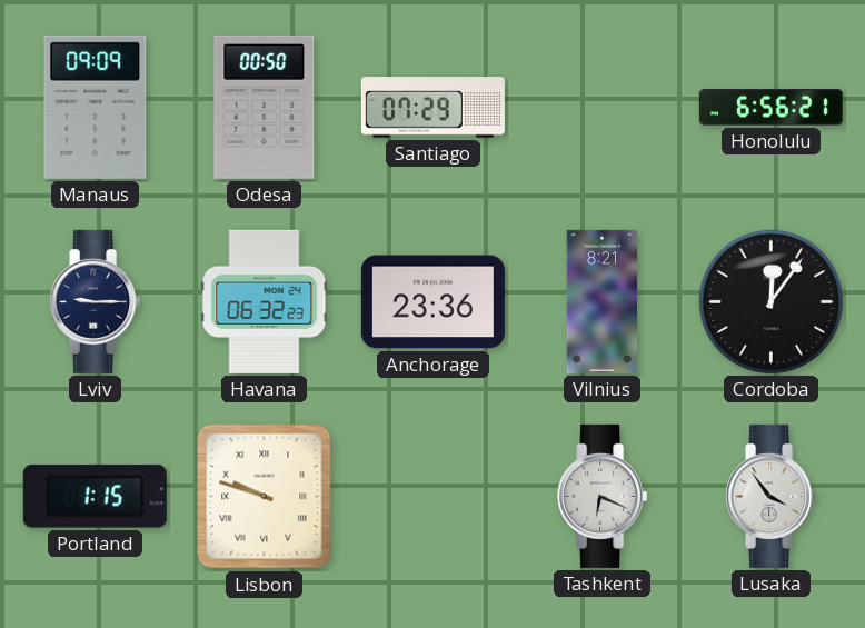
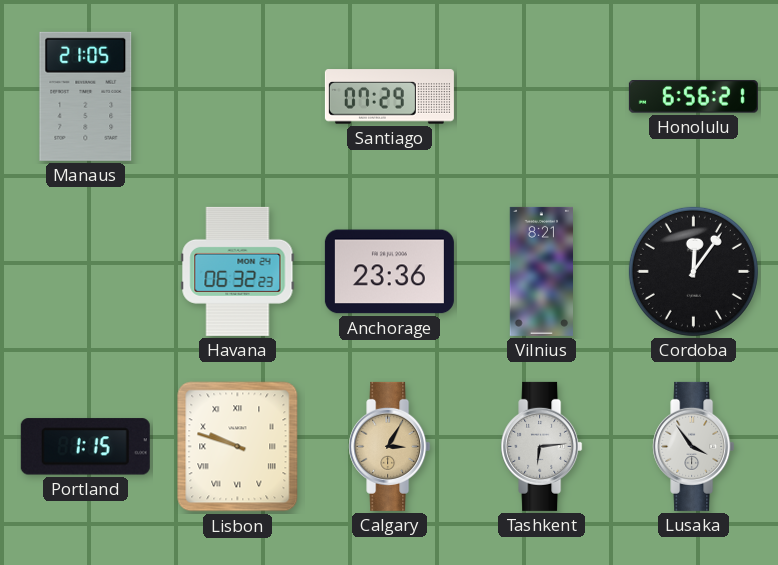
Manaus: 09:09 -> 21:05 (86, 96)
Odesa: 00:50 -> none (265, 107)
Lviv: 9:15 -> none (96, 301)
Calgary: none -> 3:05 (390, 446)
Tashkent: 6:19 -> 6:14 (542, 446)
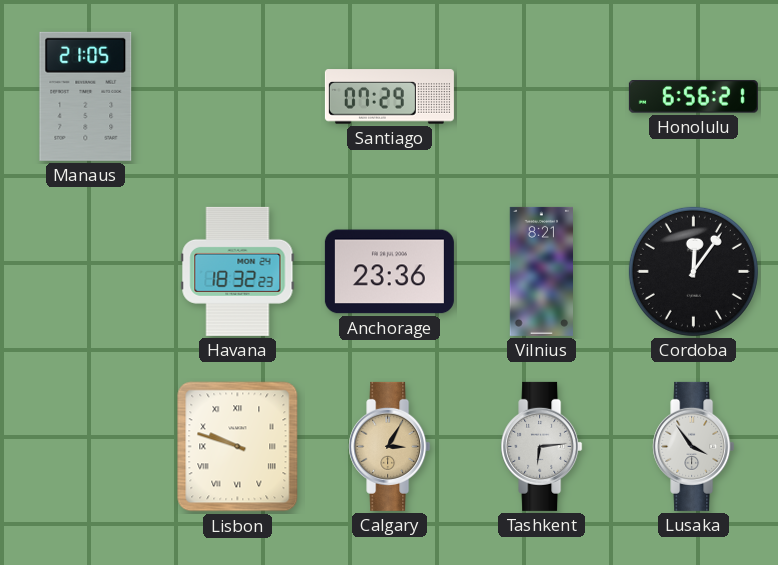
Havana: 06:32 -> 18:32 (238, 271)
Portland: 1:15 -> none (85, 447)
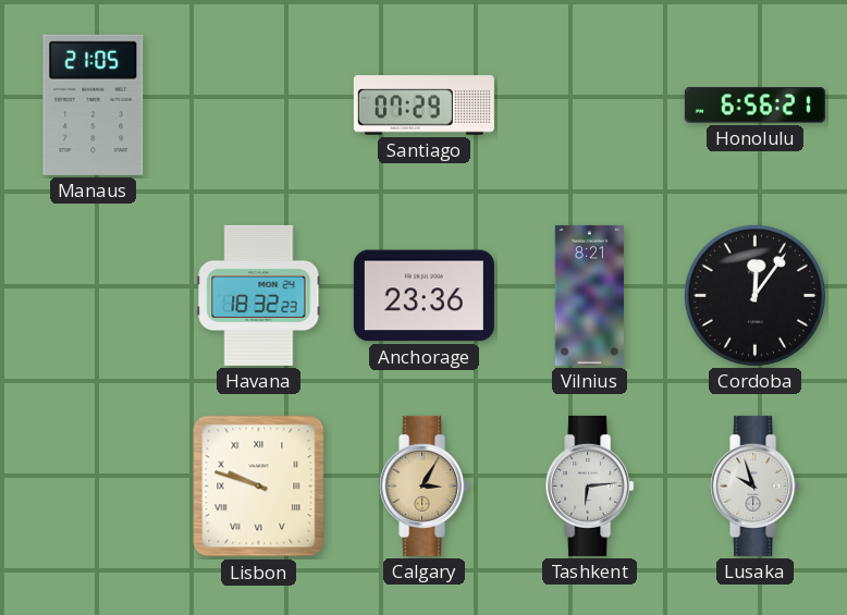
Lusaka: 3:54 -> 9:57 (756, 485)
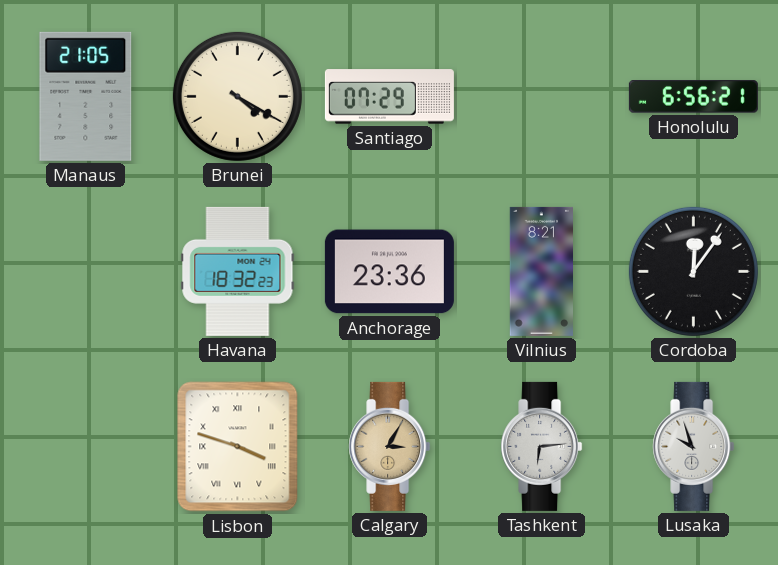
Brunei: none -> 4:20 (237, 96)
Lisbon: 9:48 -> 3:48 (238, 447)
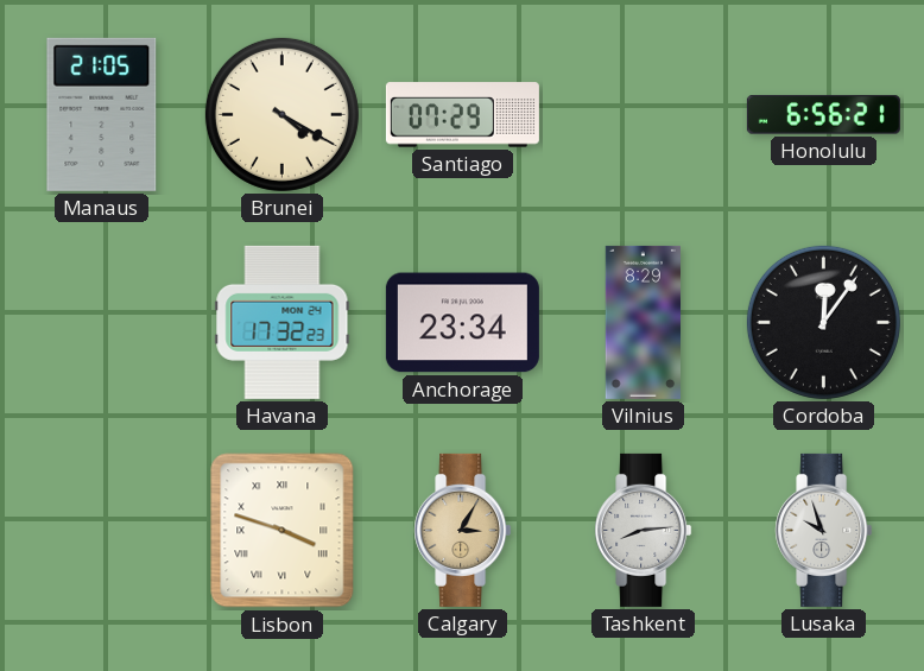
Havana: 18:32 -> 17:32 (283, 322)
Anchorage: 23:36 -> 23:34 (462, 323)
Vilnius: 8:21 -> 8:29 (643, 322)
Tashkent: 6:14 -> 8:14 (644, 530)
